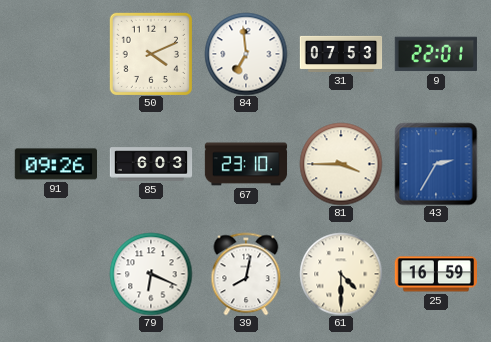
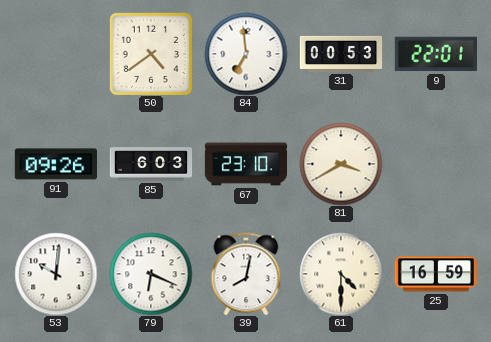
50: 4:11 -> 4:39 (151, 54)
31: 07:53 -> 00:53 (341, 54)
81: 3:45 -> 3:40 (341, 164)
43: 2:35 -> none (436, 164)
53: none -> 10:01 (56, 274)
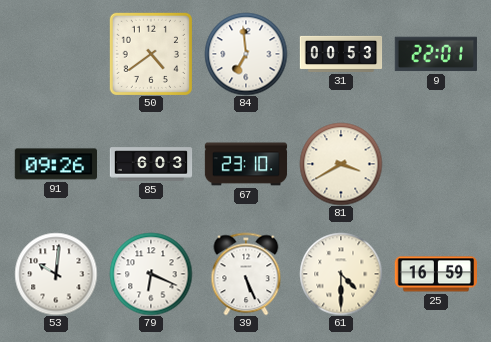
39: 8:02 -> 5:26 (246, 274)
